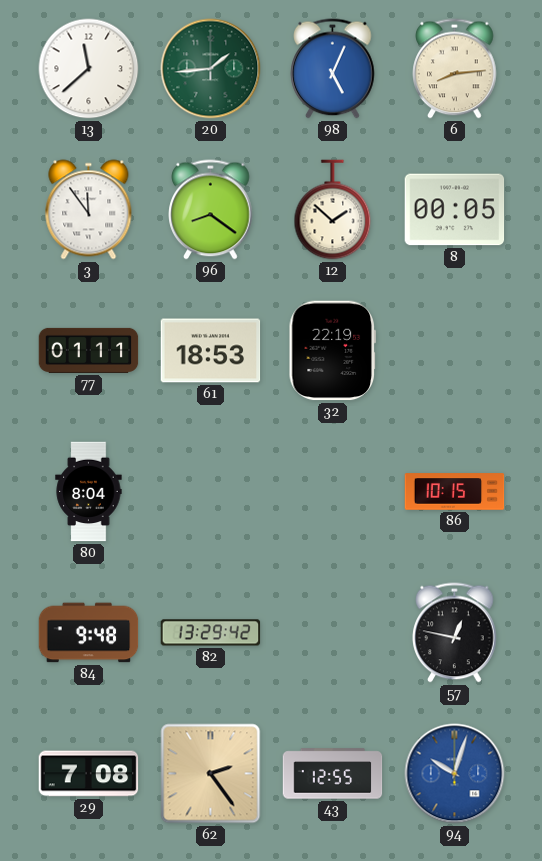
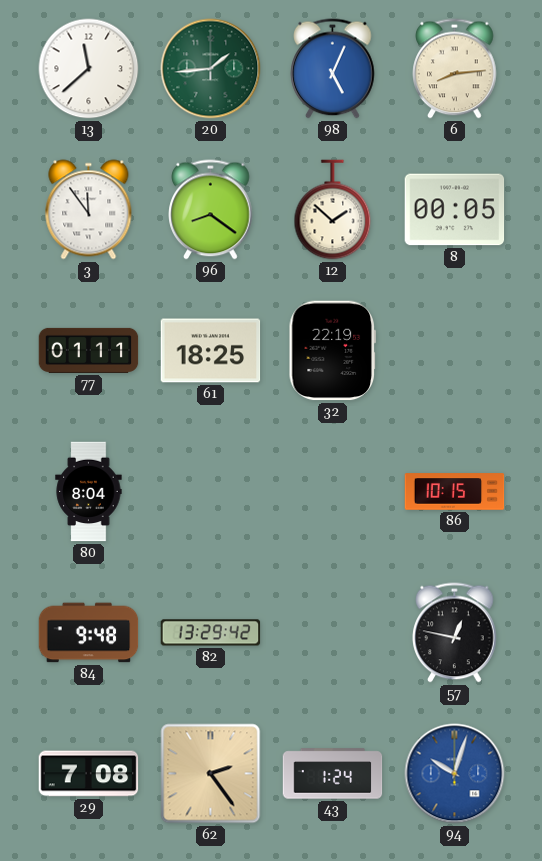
61: 18:53 -> 18:25 (211, 351)
43: 12:55 -> 1:24 (333, 774)
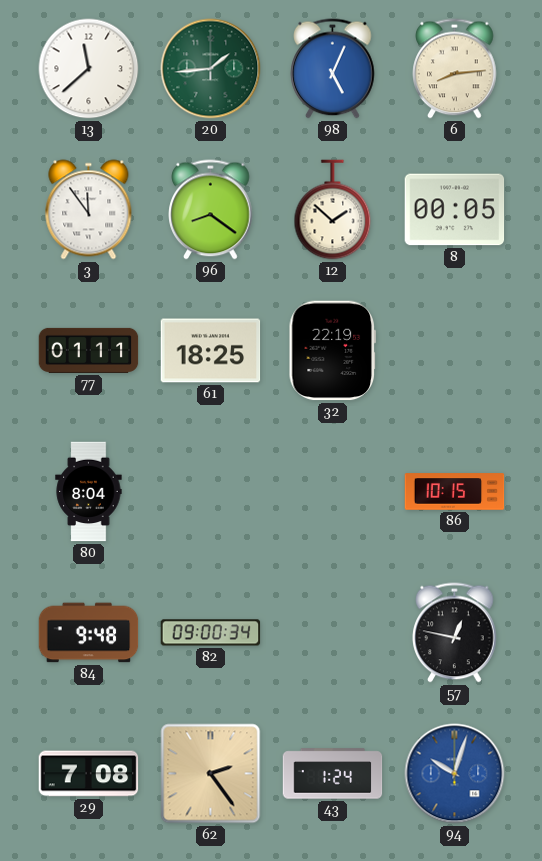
82: 13:29 -> 09:00 (211, 633)
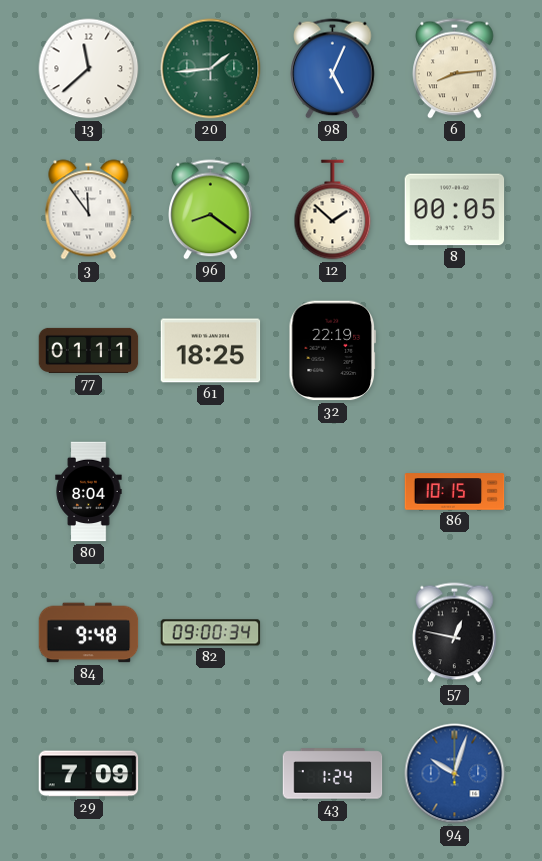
29: 7:08 -> 7:09 (89, 774)
62: 2:24 -> none (211, 774)
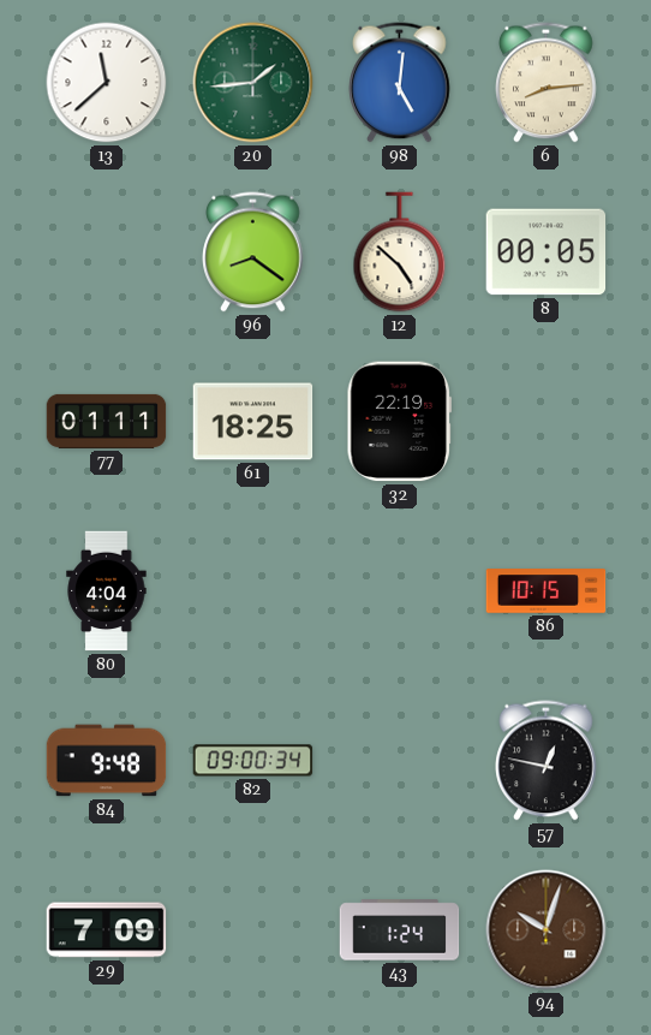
98: 5:04 -> 5:01 (400, 83)
3: 11:54 -> none (89, 210)
12: 1:52 -> 4:52 (400, 252)
80: 8:04 -> 4:04 (107, 591)
94 dial: blue -> brown (547, 930)
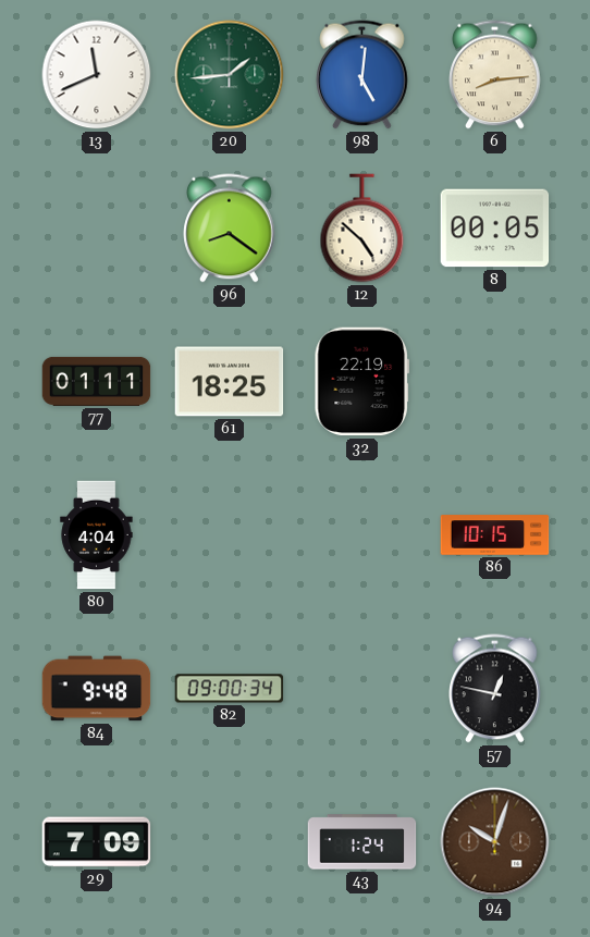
13: 11:38 -> 11:41 (97, 75)
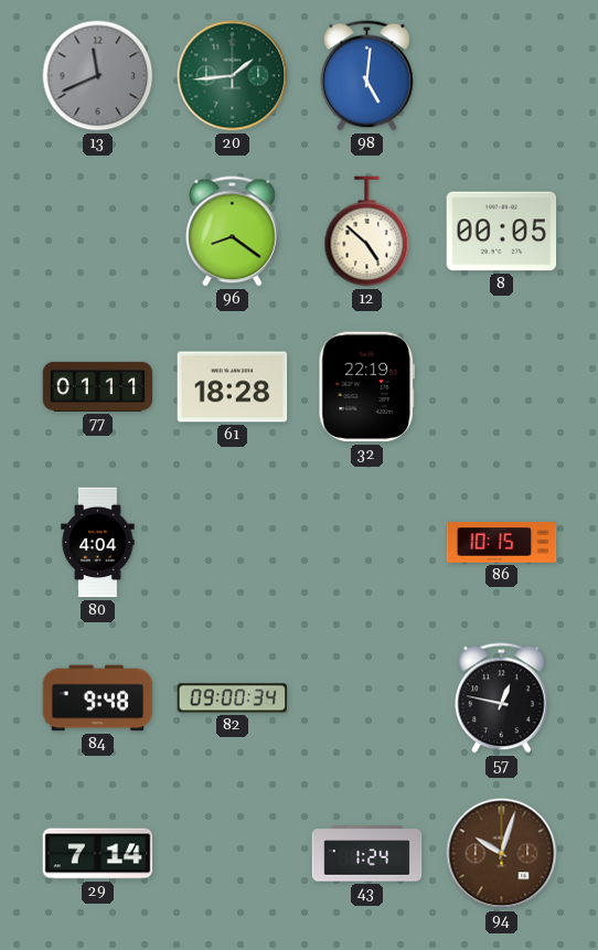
13 dial: white -> grey (98, 76)
6: 8:14 -> none (495, 75)
61: 18:25 -> 18:28 (233, 387)
29: 7:09 -> 7:14 (98, 854)
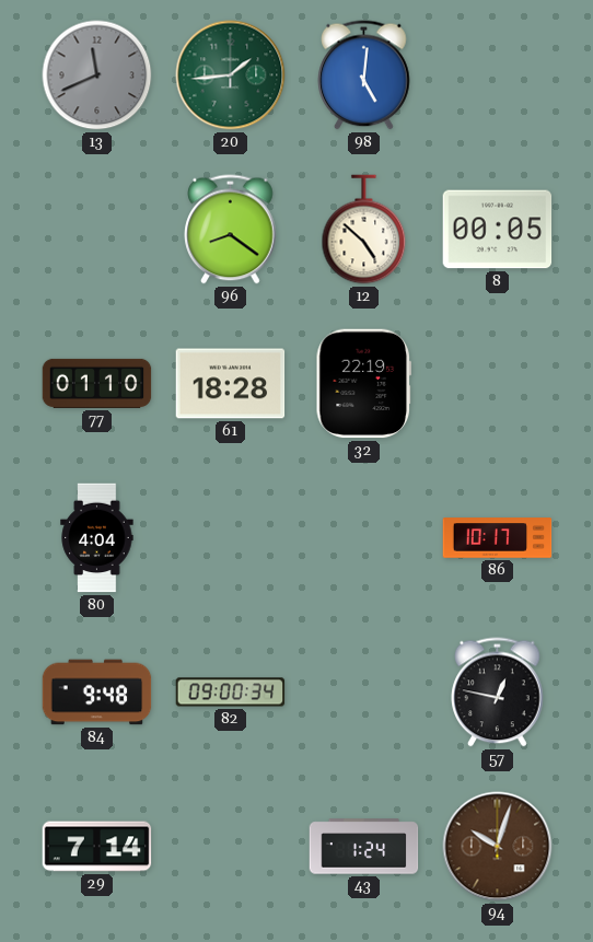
77: 01:11 -> 01:10 (97, 383)
86: 10:15 -> 10:17 (498, 538)
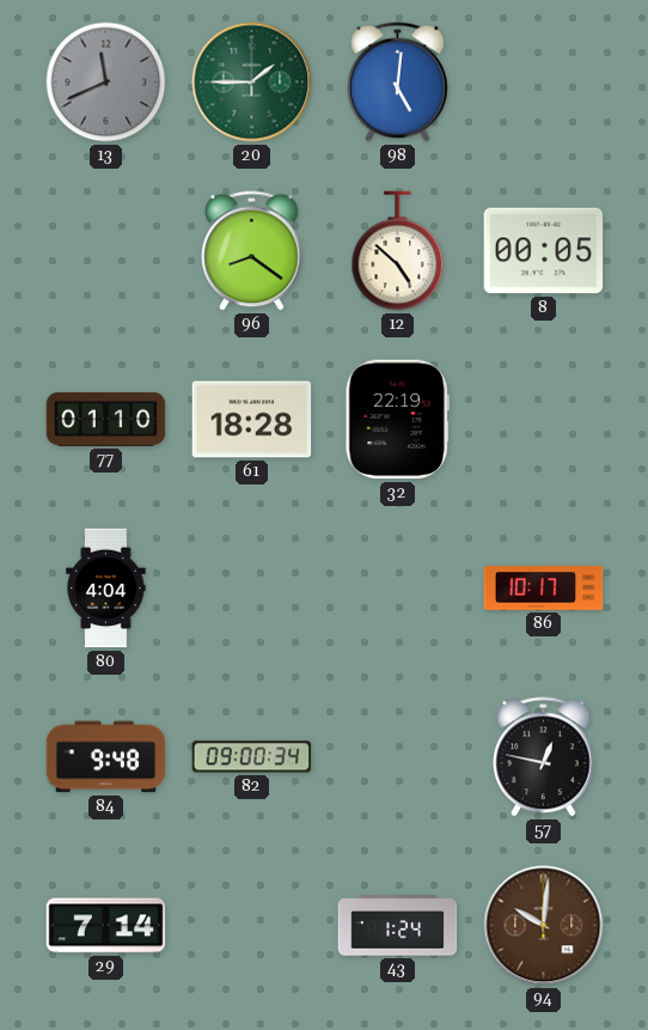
20: 1:44 -> 1:45 (252, 83)
94: 10:03 -> 10:01 (544, 926)
